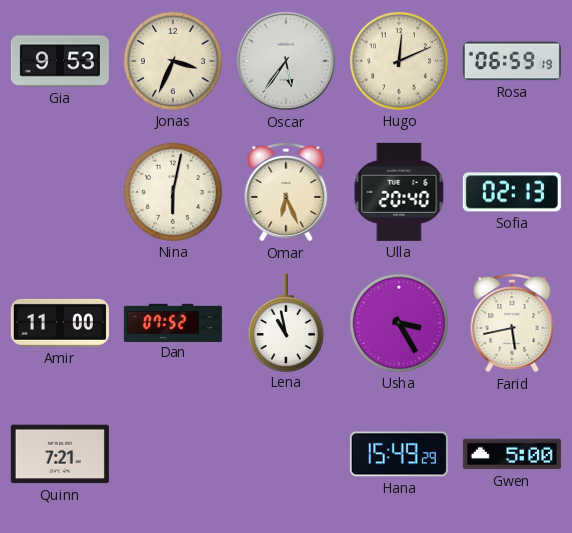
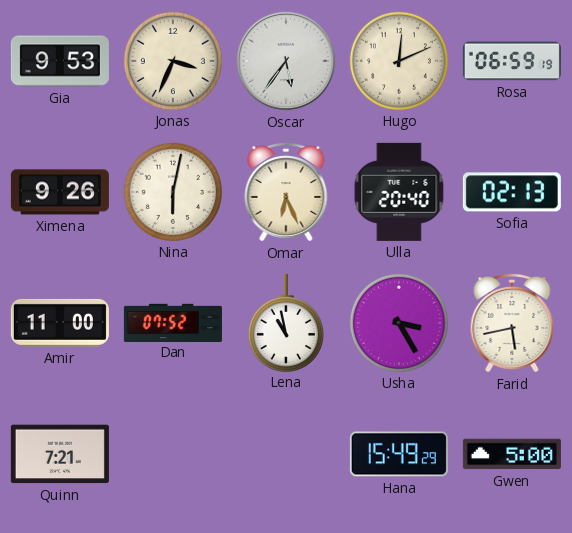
Ximena: none -> 9:26 (60, 192)
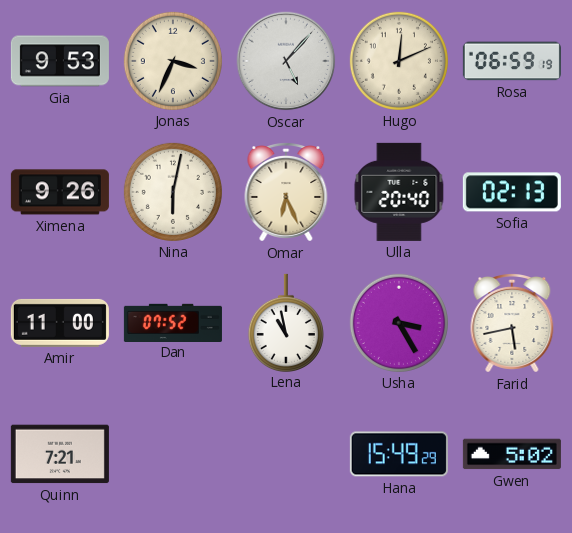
Oscar: 5:36 -> 5:07 (286, 61)
Gwen: 5:00 -> 5:02 (512, 454)
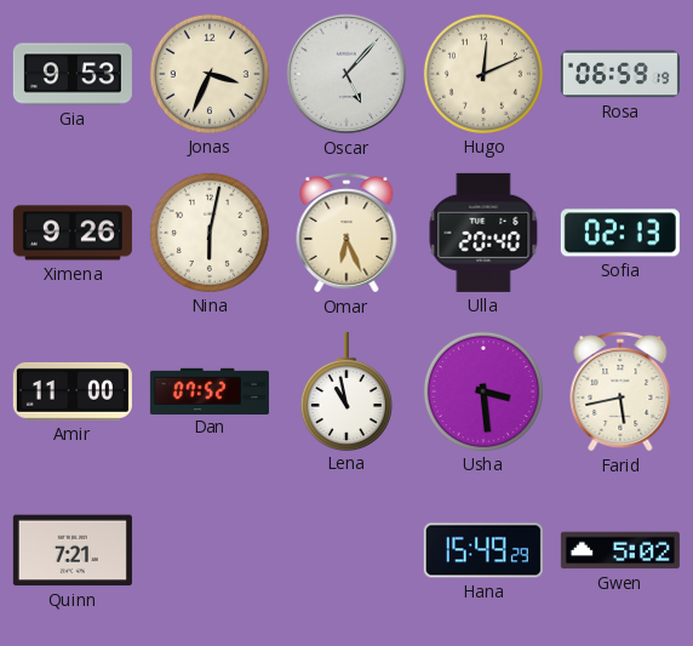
Usha: 3:25 -> 3:29 (483, 391)
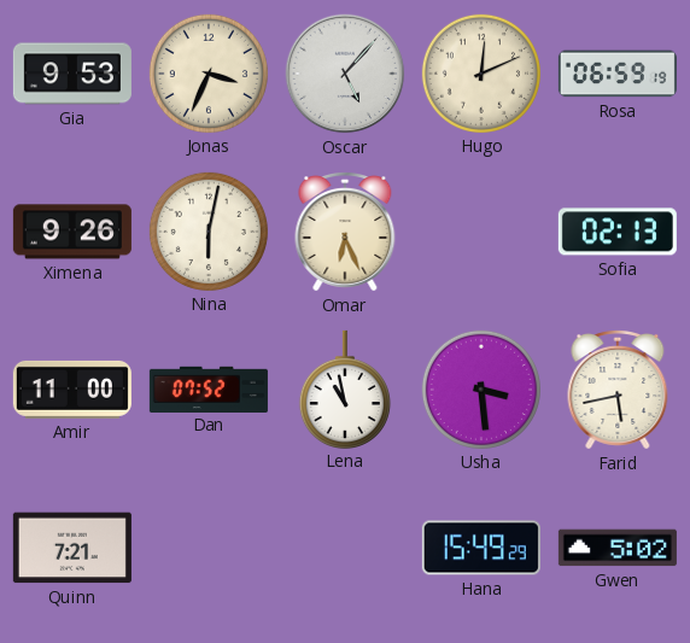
Ulla: 20:40 -> none (483, 233)
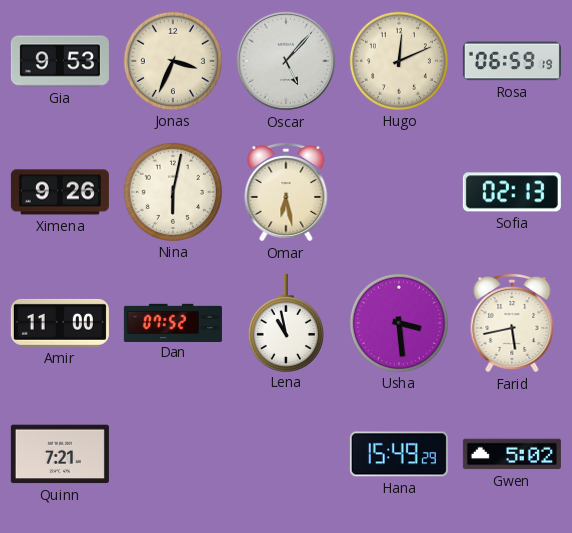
Omar: 6:26 -> 6:28 (286, 193)
